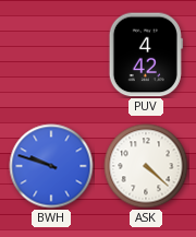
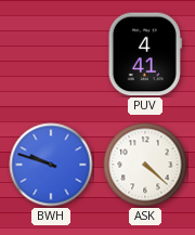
PUV: 4:42 -> 4:41 (145, 54)
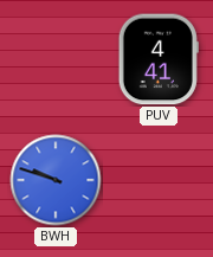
ASK: 4:22 -> none (145, 165)
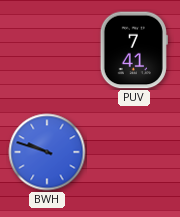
PUV: 4:41 -> 7:41 (134, 50)
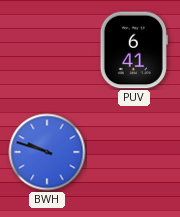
PUV: 7:41 -> 6:41 (134, 50)
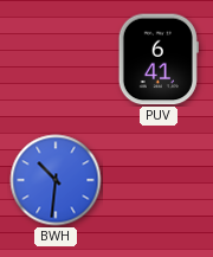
BWH: 9:48 -> 10:31 (56, 180)
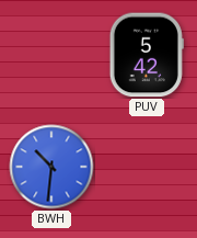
PUV: 6:41 -> 5:42 (147, 55)
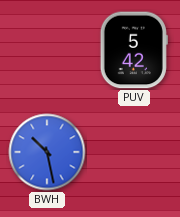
BWH: 10:31 -> 10:28 (47, 152)
